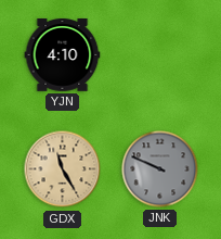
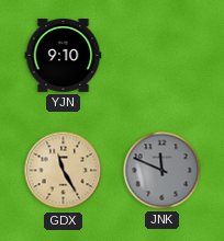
YJN: 4:10 -> 9:10 (64, 56)
JNK: 9:49 -> 11:49 (163, 171)
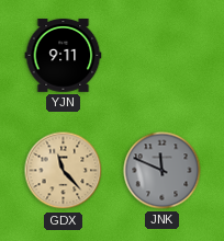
YJN: 9:10 -> 9:11 (64, 56)
GDX: 11:25 -> 11:23 (64, 171)
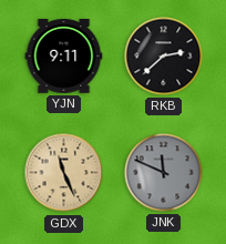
RKB: none -> 2:38 (164, 57)
GDX: 11:23 -> 11:26 (64, 173)
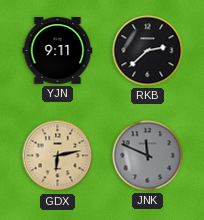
GDX: 11:26 -> 6:13 (58, 156)
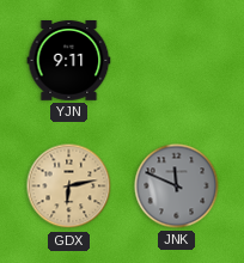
RKB: 2:38 -> none (148, 51)
